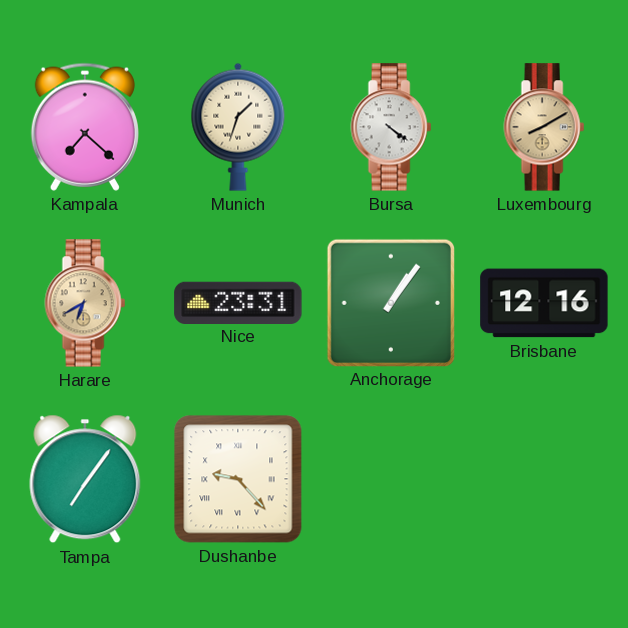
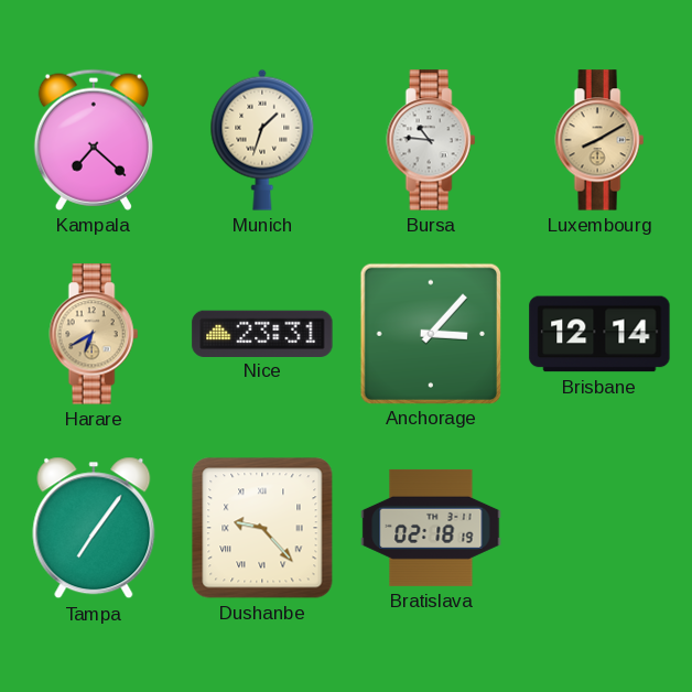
Bursa: 4:21 -> 10:46 (431, 140)
Anchorage: 1:06 -> 3:07 (430, 333)
Brisbane: 12:16 -> 12:14 (599, 334)
Bratislava: none -> 02:18 (431, 528)
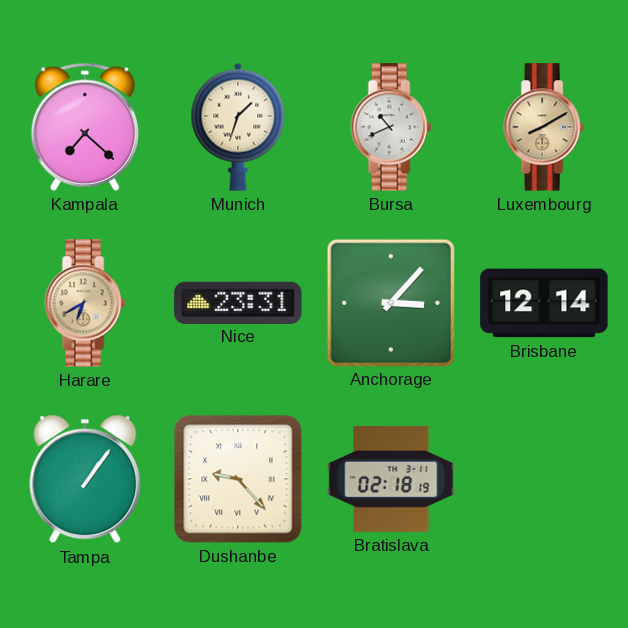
Bursa: 10:46 -> 10:41 (391, 127)
Tampa: 7:06 -> 1:06 (85, 479)
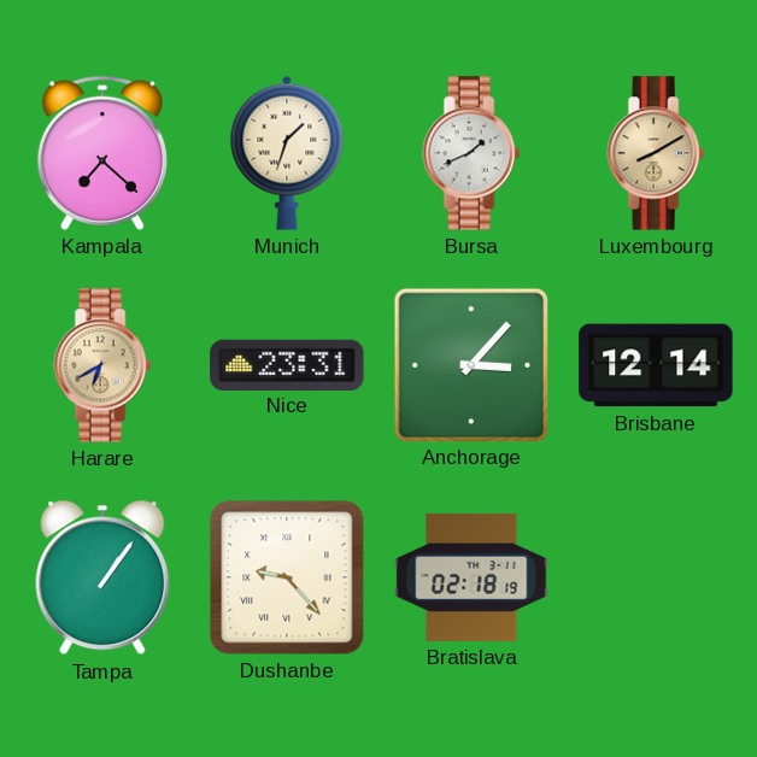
Bursa: 10:41 -> 1:41 (471, 153)
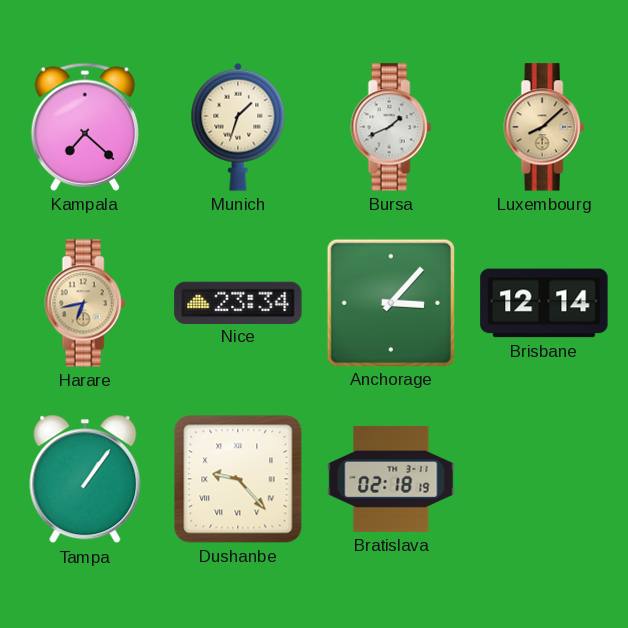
Luxembourg: 8:10 -> 8:08 (544, 127)
Harare: 6:40 -> 6:43 (85, 303)
Nice: 23:31 -> 23:34 (238, 302)
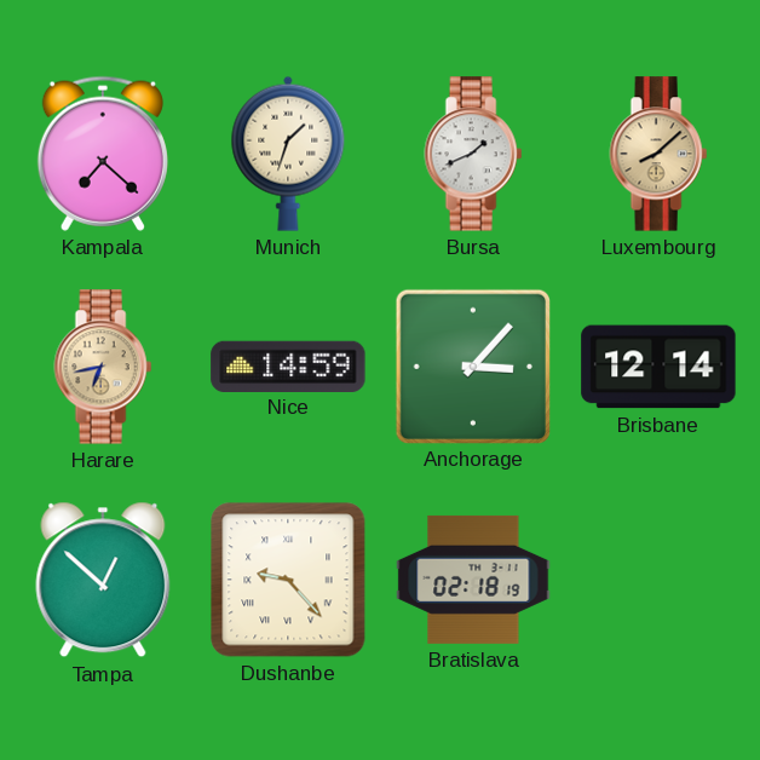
Nice: 23:34 -> 14:59 (288, 365)
Tampa: 1:06 -> 12:52 (103, 580)
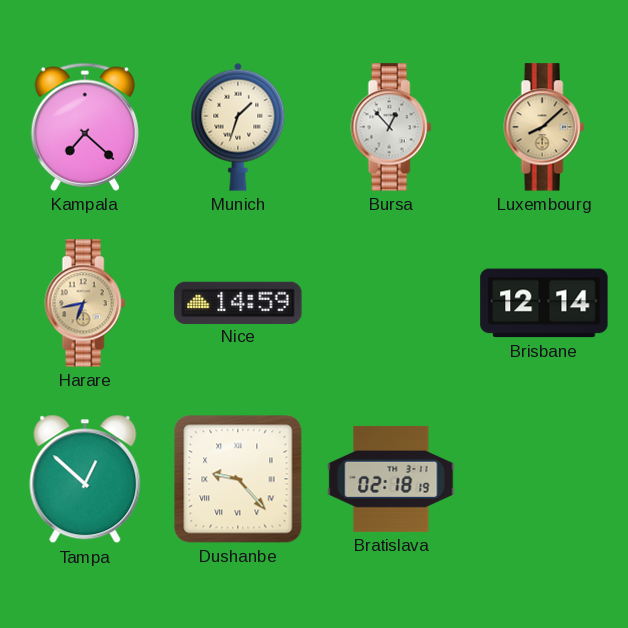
Bursa: 1:41 -> 12:53 (391, 127)
Anchorage: 3:07 -> none (472, 365)
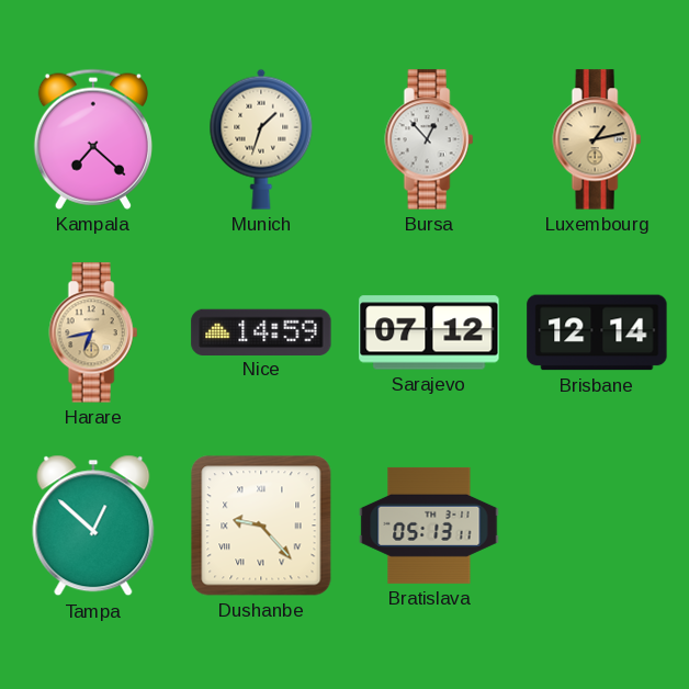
Luxembourg: 8:08 -> 1:13 (597, 139)
Sarajevo: none -> 07:12 (429, 332)
Bratislava: 02:18 -> 05:13 (429, 526)
